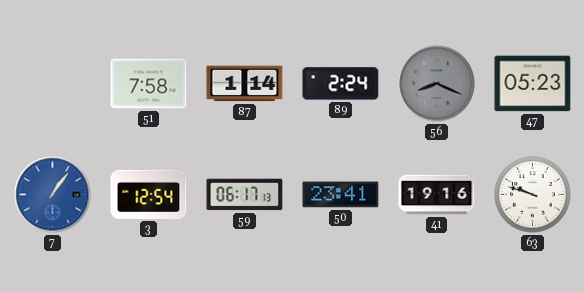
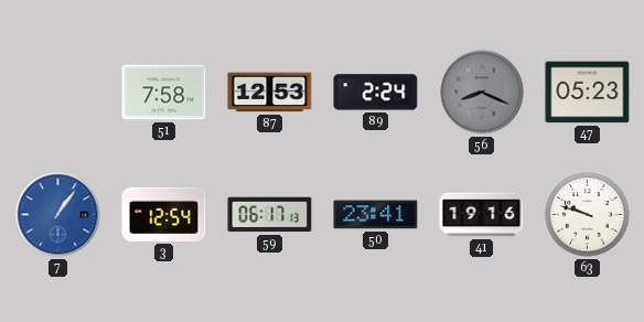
87: 1:14 -> 12:53 (270, 93)
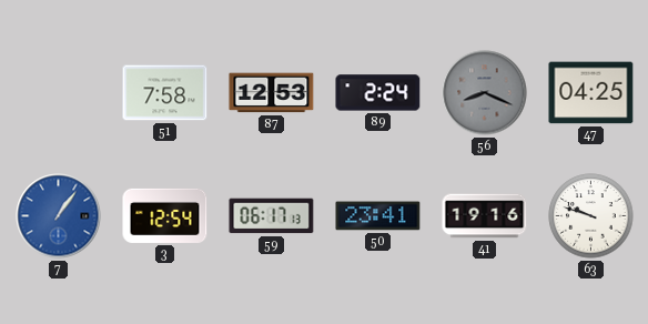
47: 05:23 -> 04:25 (591, 93)
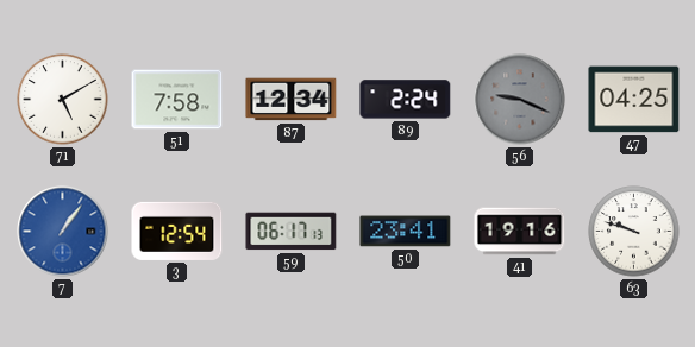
71: none -> 5:10 (63, 100)
87: 12:53 -> 12:34 (292, 100)
56: 8:19 -> 9:19 (520, 100)
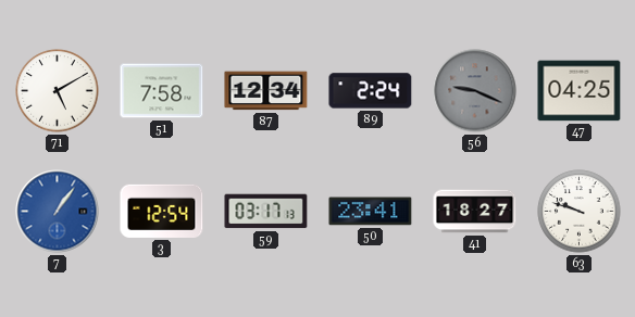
59: 06:17 -> 03:17 (266, 212)
41: 19:16 -> 18:27 (475, 212)
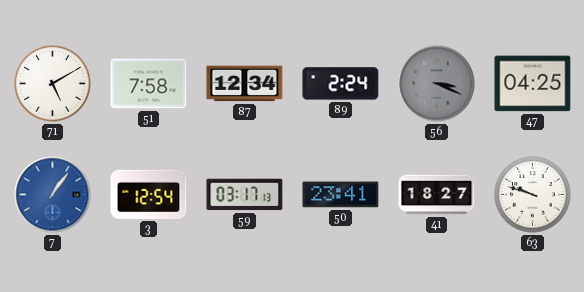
56: 9:19 -> 3:19 (437, 84)
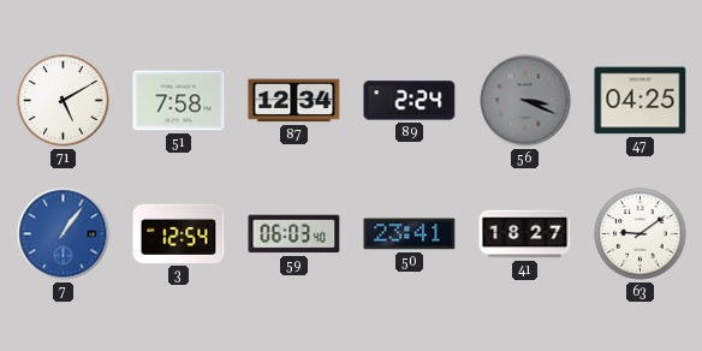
59: 03:17 -> 06:03 (295, 234)
63: 9:48 -> 9:09 (641, 234)
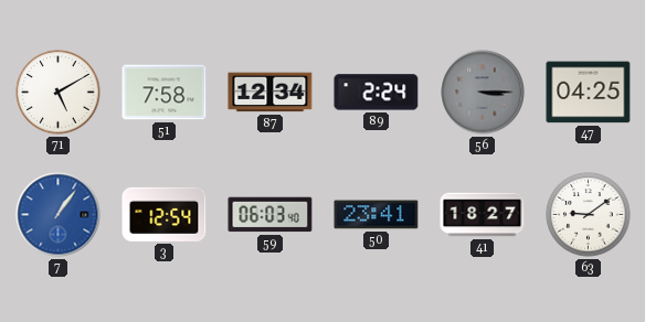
56: 3:19 -> 3:15 (483, 93)
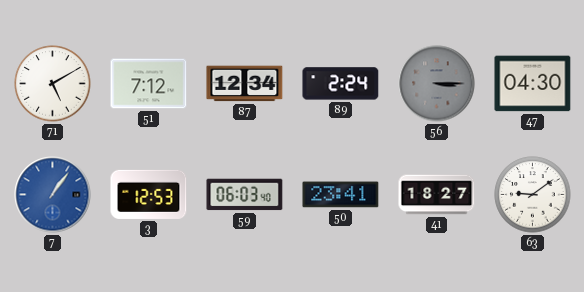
51: 7:58 -> 7:12 (149, 84)
47: 04:25 -> 04:30 (533, 84)
3: 12:54 -> 12:53 (149, 194)
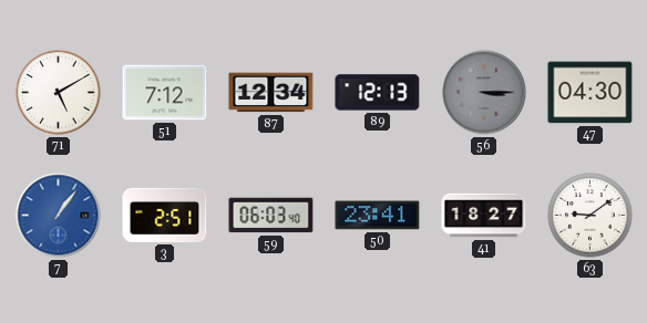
89: 2:24 -> 12:13 (378, 93)
3: 12:53 -> 2:51 (165, 215)
